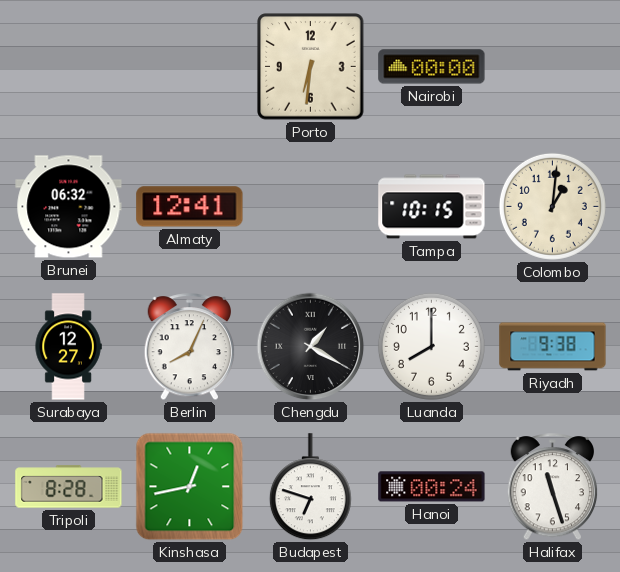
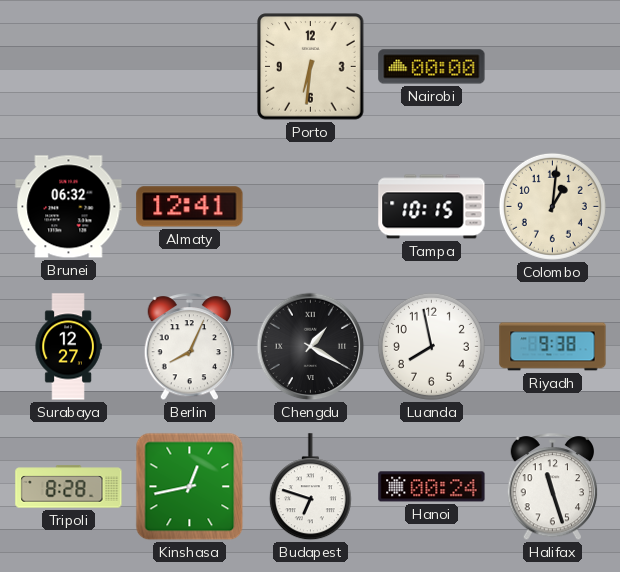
Luanda: 8:00 -> 7:58 (431, 346)
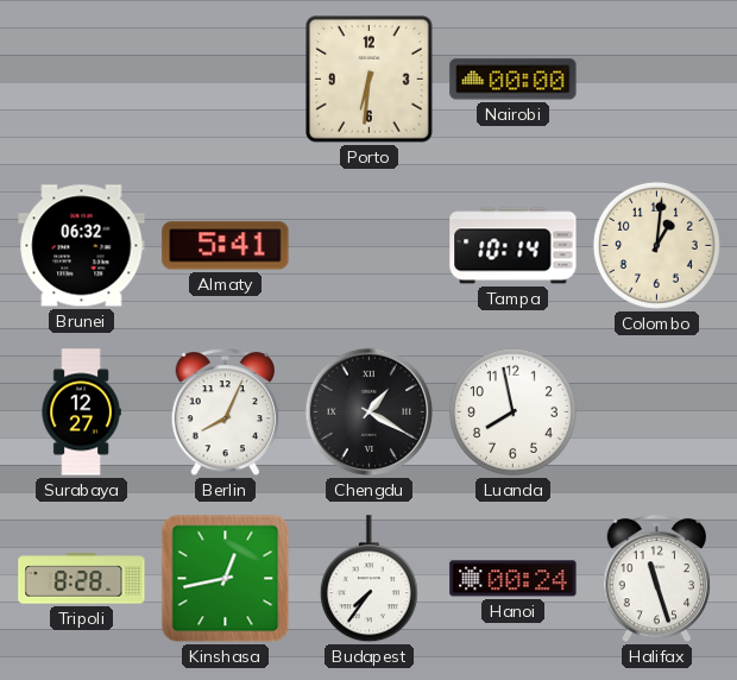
Almaty: 12:41 -> 5:41 (226, 246)
Tampa: 10:15 -> 10:14 (514, 246)
Riyadh: 9:38 -> none (553, 347)
Budapest: 6:48 -> 7:36 (368, 579)
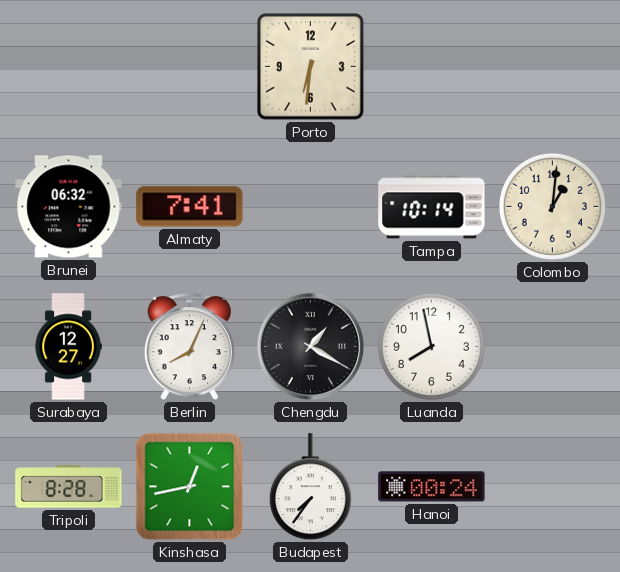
Nairobi: 00:00 -> none (514, 80)
Almaty: 5:41 -> 7:41 (190, 207)
Halifax: 11:27 -> none (657, 579)
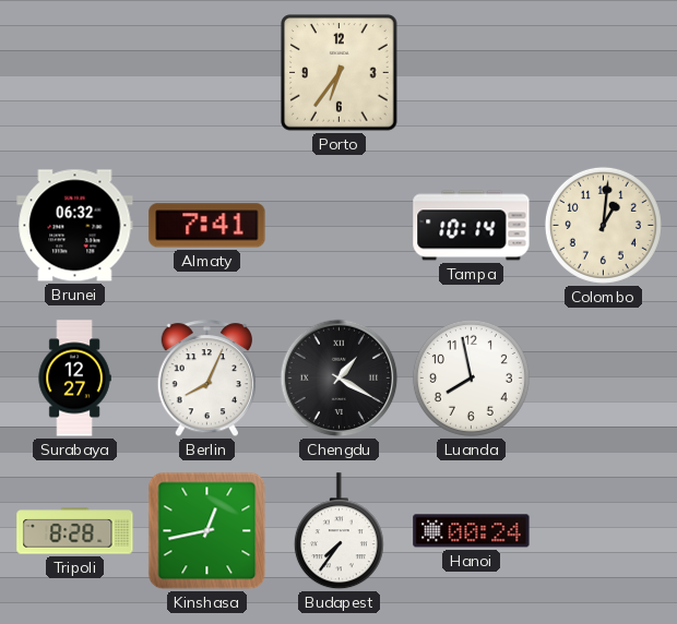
Porto: 6:31 -> 6:36 (340, 73)
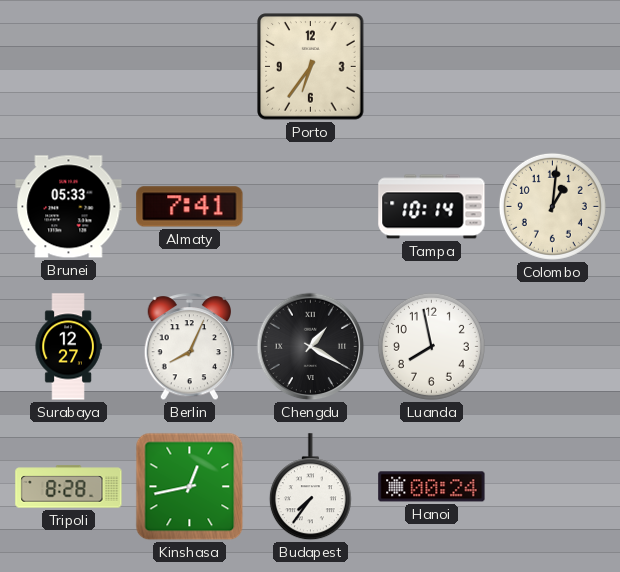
Brunei: 06:32 -> 05:33 (69, 207)
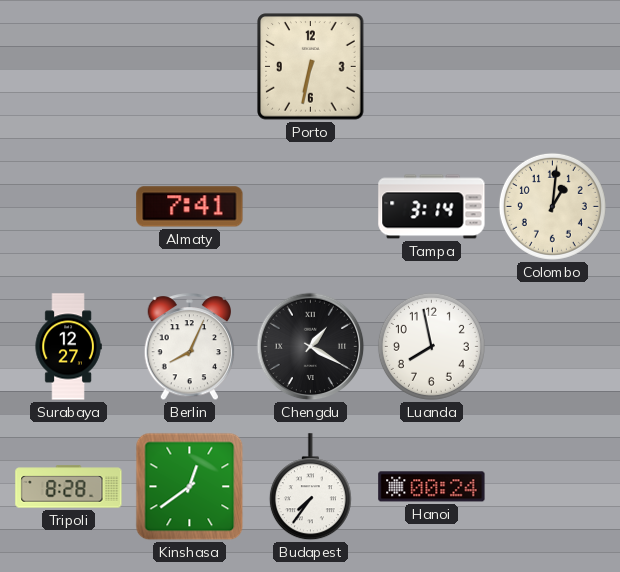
Porto: 6:36 -> 6:32 (311, 67)
Brunei: 05:33 -> none (69, 207)
Tampa: 10:14 -> 3:14 (432, 207)
Kinshasa: 12:43 -> 12:39 (190, 487)
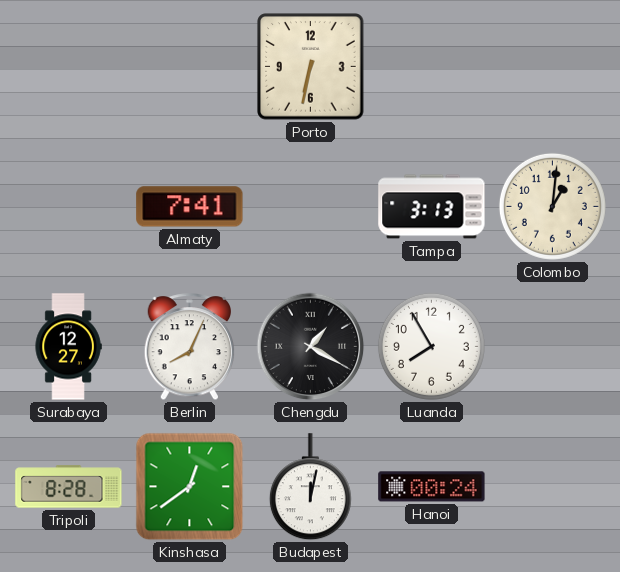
Tampa: 3:14 -> 3:13 (432, 207)
Luanda: 7:58 -> 7:55 (431, 346)
Budapest: 7:36 -> 12:02 (310, 487)
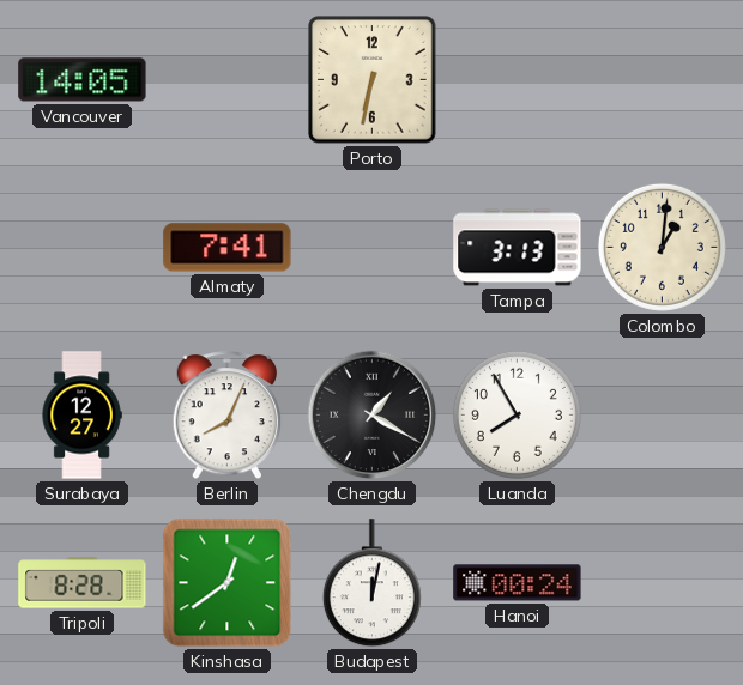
Vancouver: none -> 14:05 (83, 80)
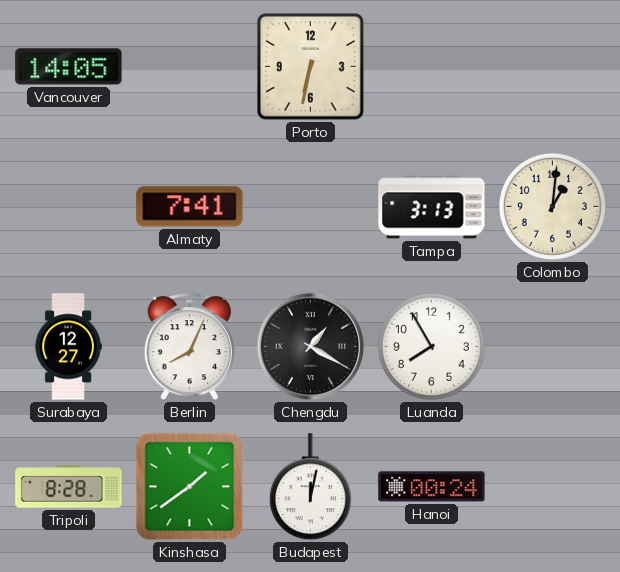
Kinshasa: 12:39 -> 1:39 (190, 487)
